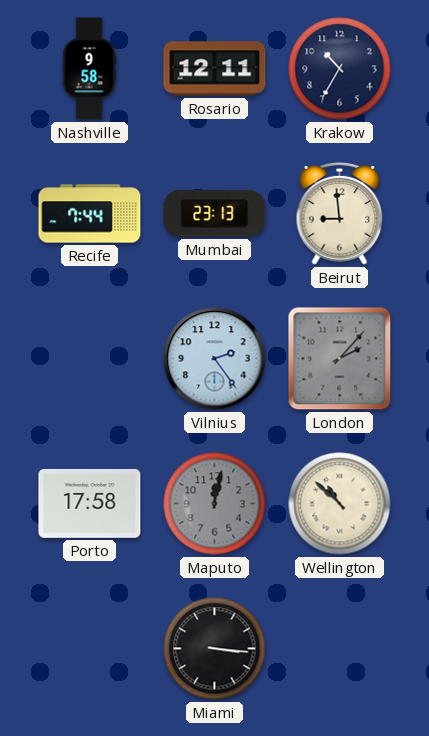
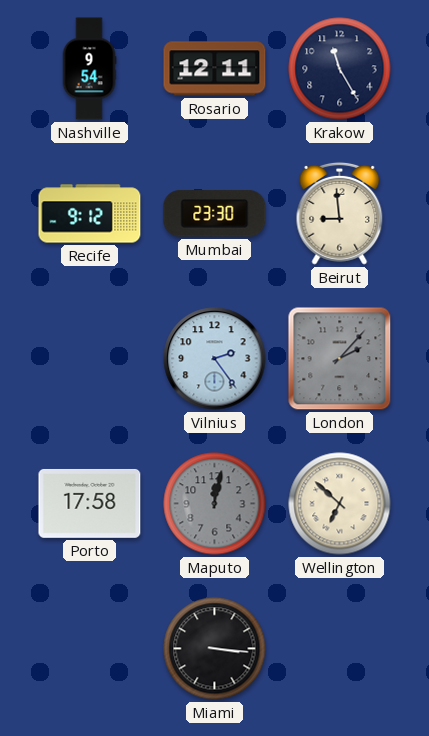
Nashville: 9:58 -> 9:54 (89, 69)
Krakow: 10:35 -> 11:25 (340, 69)
Recife: 7:44 -> 9:12 (90, 214)
Mumbai: 23:13 -> 23:30 (215, 214)
Wellington: 10:52 -> 6:52 (340, 504)
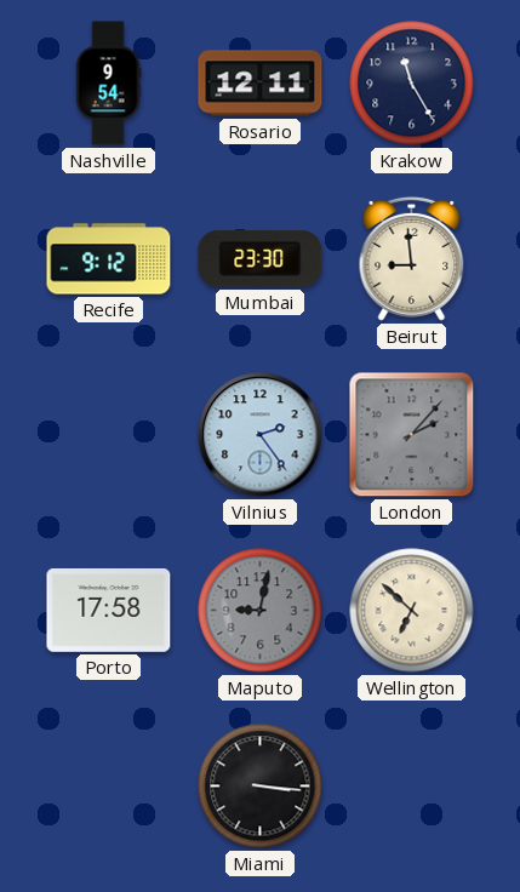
Maputo: 12:02 -> 9:02 (261, 611)
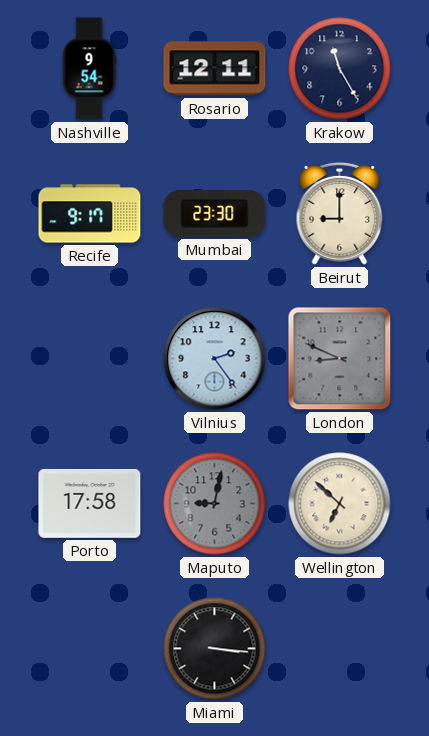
Recife: 9:12 -> 9:17 (90, 214)
Beirut: 8:59 -> 9:00 (340, 213)
London: 2:07 -> 8:49 (340, 359)
